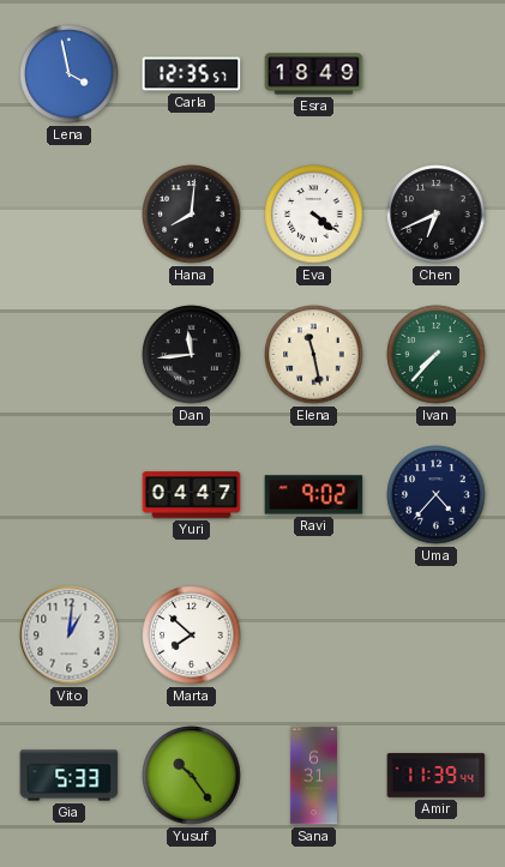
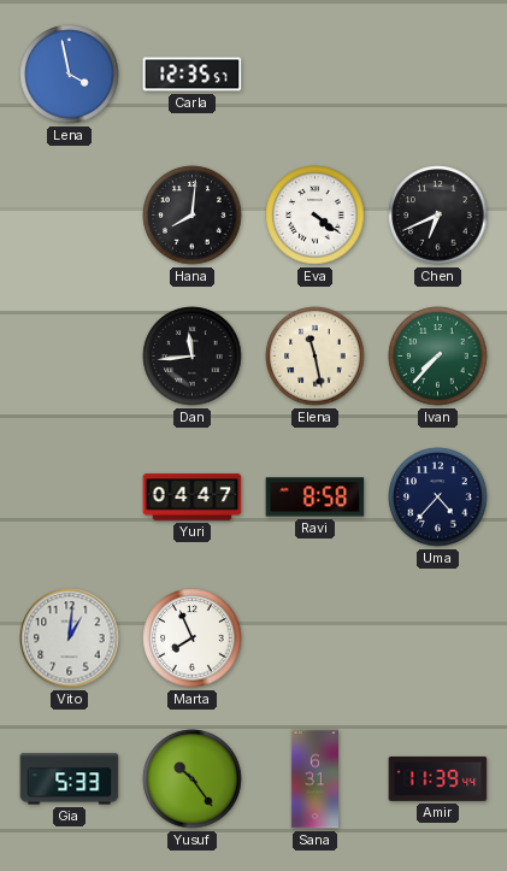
Esra: 18:49 -> none (314, 74)
Ravi: 9:02 -> 8:58 (316, 498)
Marta: 7:52 -> 7:56 (193, 638)
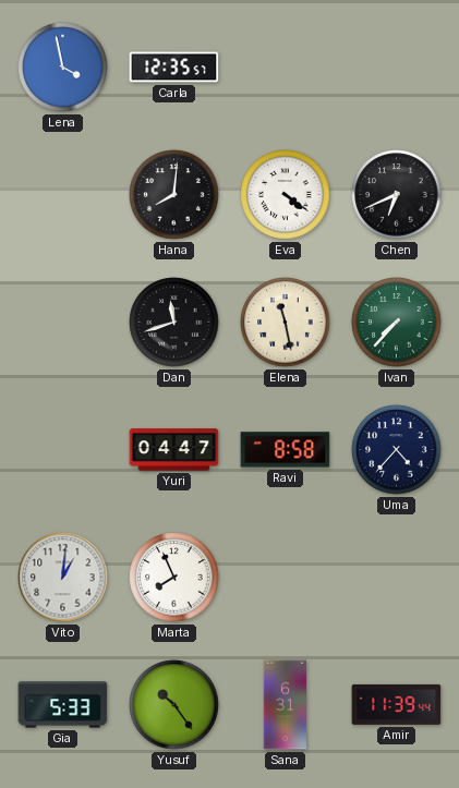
Dan: 11:44 -> 11:42 (174, 323)
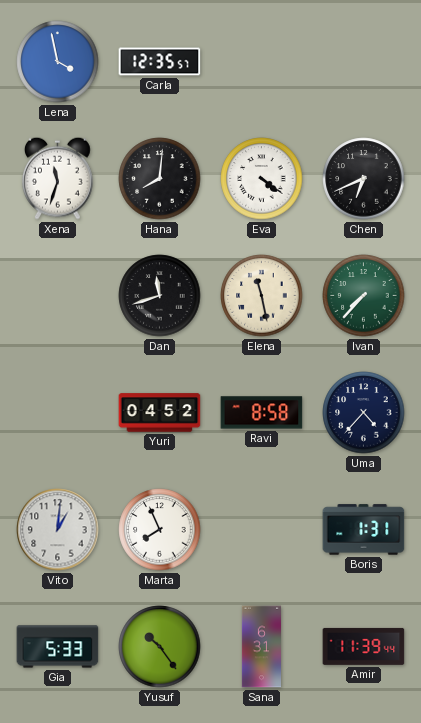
Xena: none -> 11:33 (58, 178)
Yuri: 04:47 -> 04:52 (160, 413)
Boris: none -> 1:31 (364, 530)
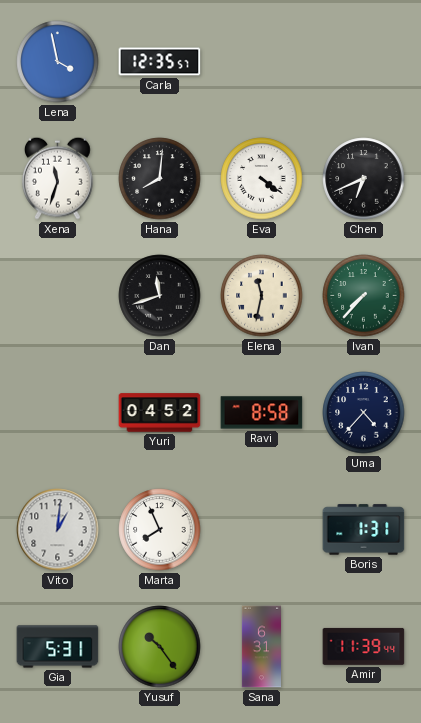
Elena: 11:28 -> 11:32 (262, 296)
Gia: 5:33 -> 5:31 (58, 647)
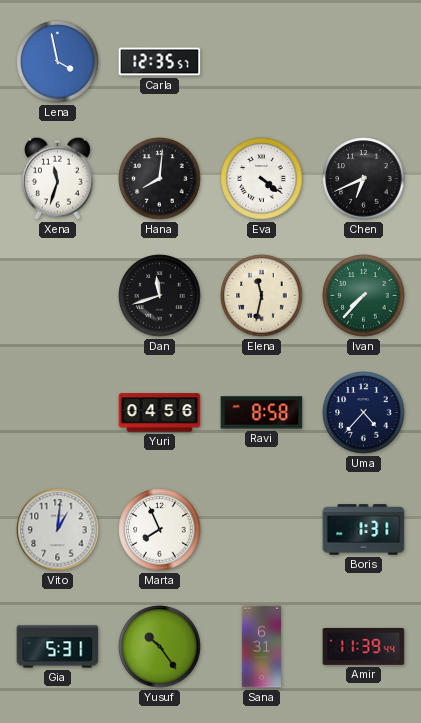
Yuri: 04:52 -> 04:56 (160, 413)
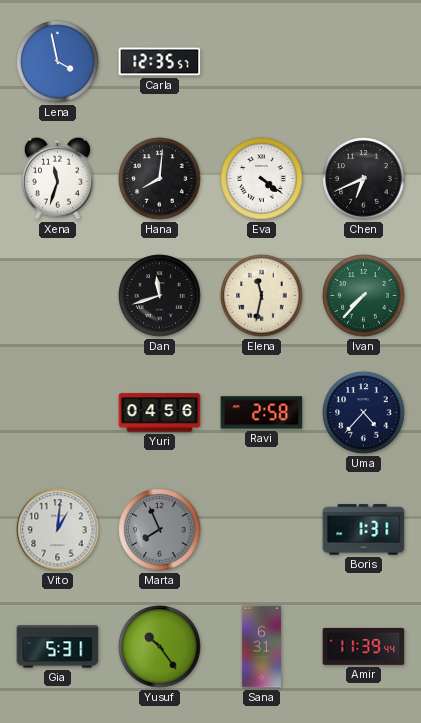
Ravi: 8:58 -> 2:58 (262, 413)
Marta dial: white -> grey (160, 530)
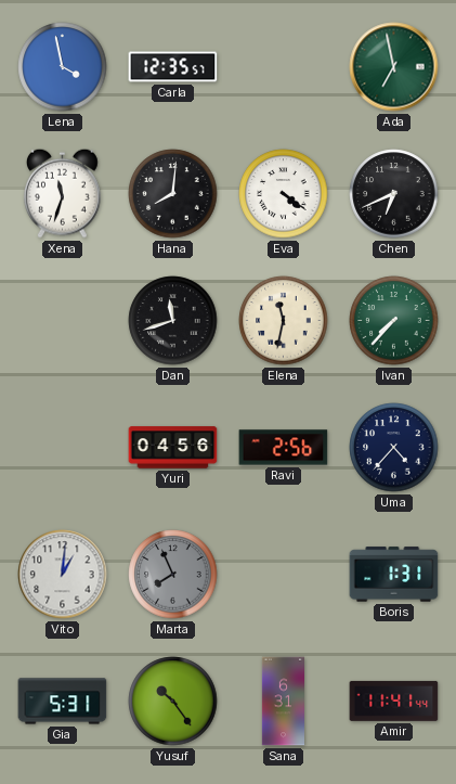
Ada: none -> 6:58 (394, 67)
Ravi: 2:58 -> 2:56 (284, 448)
Amir: 11:39 -> 11:41 (394, 701)
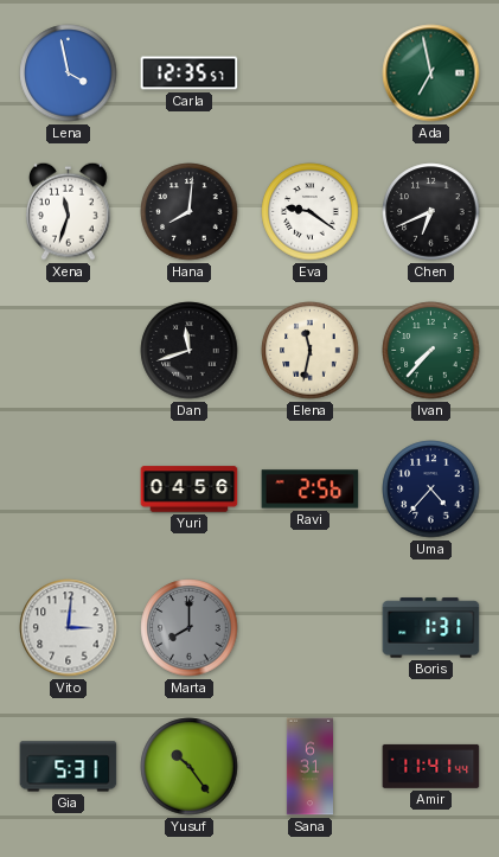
Eva: 4:21 -> 9:21 (311, 212)
Vito: 1:01 -> 3:01 (69, 628)
Marta: 7:56 -> 8:00 (190, 628)
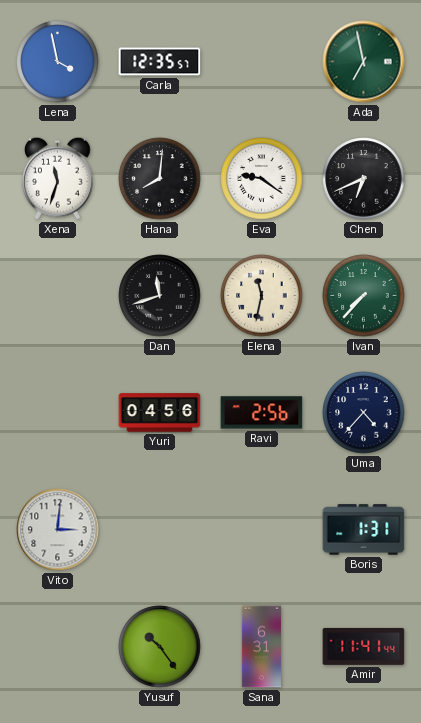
Marta: 8:00 -> none (190, 628)
Gia: 5:31 -> none (69, 767)
